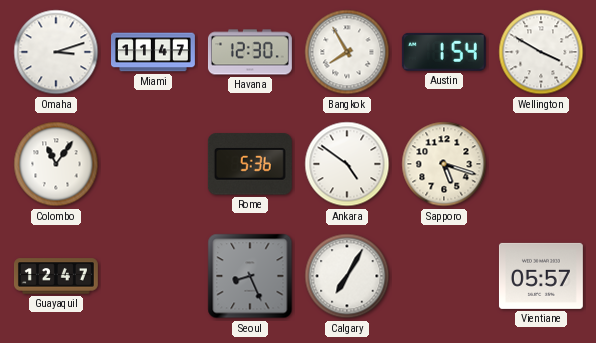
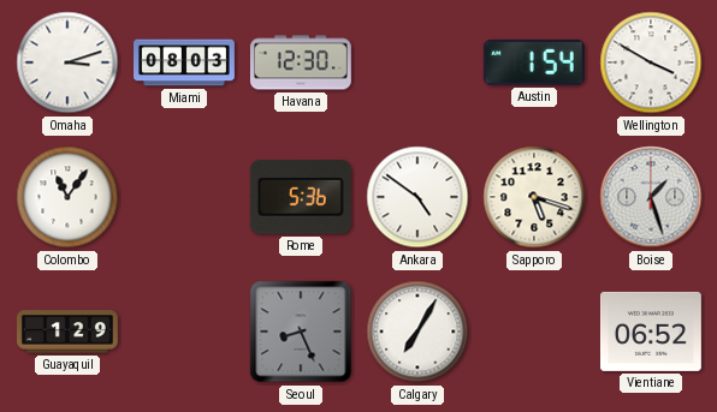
Miami: 11:47 -> 08:03 (185, 62)
Bangkok: 7:55 -> none (347, 52)
Boise: none -> 1:27 (651, 197)
Guayaquil: 12:47 -> 1:29 (67, 332)
Vientiane: 05:57 -> 06:52 (651, 332)
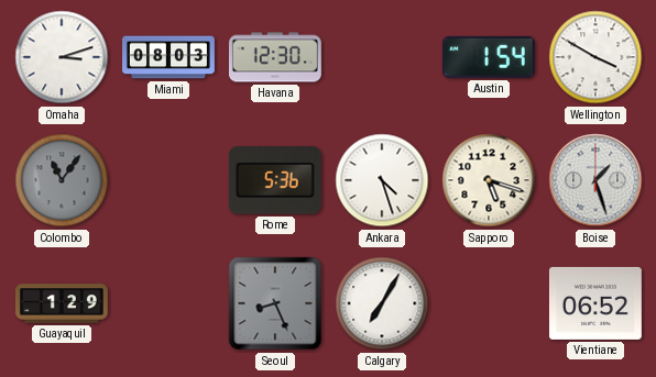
Colombo dial: white -> grey (62, 180)
Ankara: 4:51 -> 4:27 (382, 180)
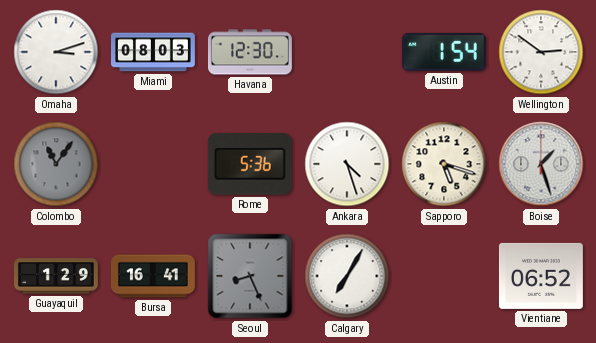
Wellington: 3:50 -> 2:51 (541, 52)
Bursa: none -> 16:41 (153, 276)
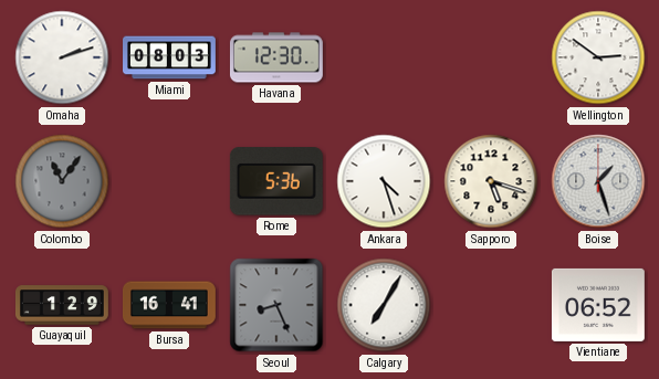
Omaha: 3:12 -> 2:12 (62, 57)
Austin: 1:54 -> none (444, 52)
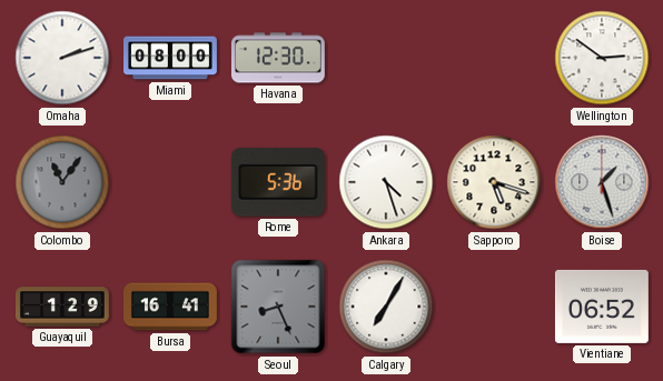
Miami: 08:03 -> 08:00 (171, 58)
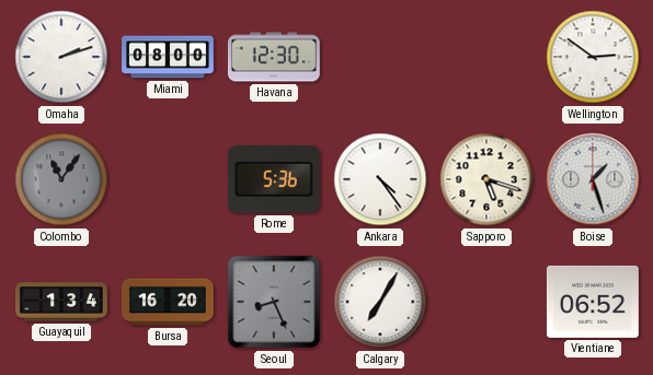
Ankara: 4:27 -> 4:24 (380, 179)
Guayaquil: 1:29 -> 1:34 (61, 302)
Bursa: 16:41 -> 16:20 (168, 302)
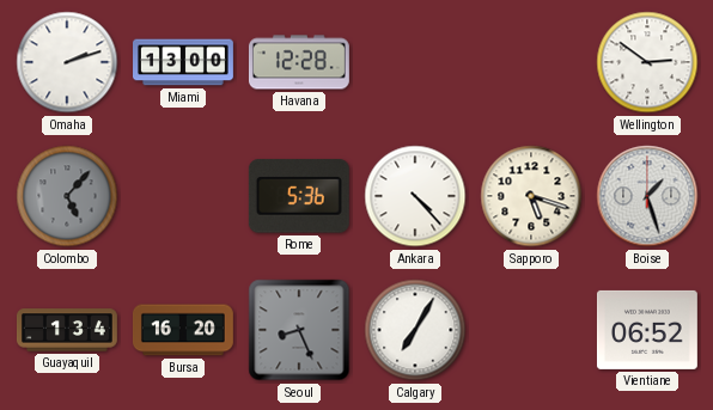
Miami: 08:00 -> 13:00 (184, 62)
Havana: 12:30 -> 12:28 (299, 62)
Colombo: 11:06 -> 5:07 (67, 196)
Ankara: 4:24 -> 4:23 (415, 196)
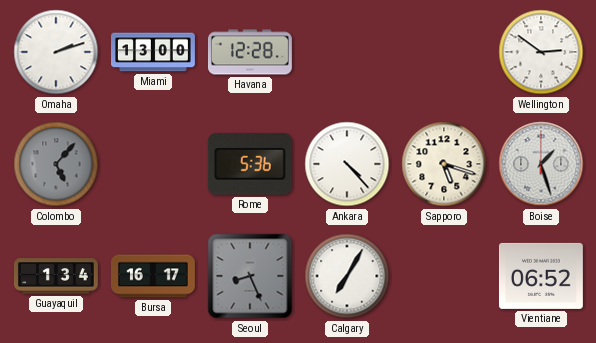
Bursa: 16:20 -> 16:17 (153, 276)
